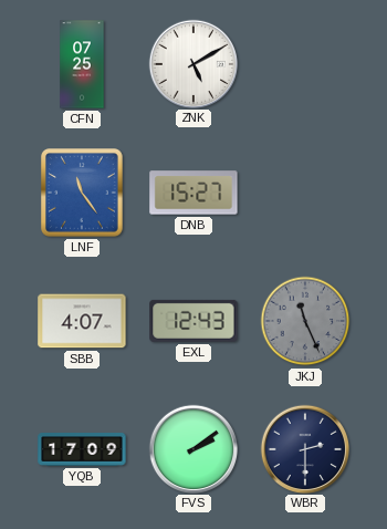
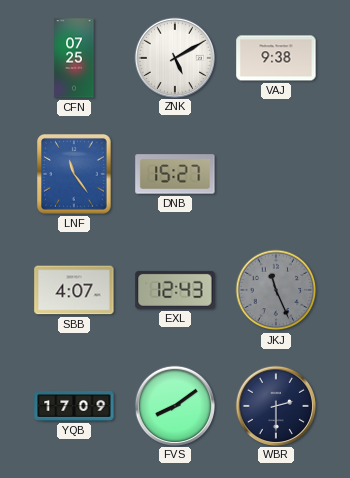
VAJ: none -> 9:38 (276, 58)
FVS: 2:09 -> 8:09 (174, 405)
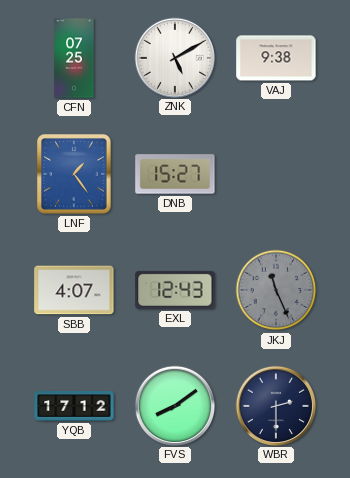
LNF: 11:24 -> 1:24 (75, 175)
YQB: 17:09 -> 17:12 (74, 407)
